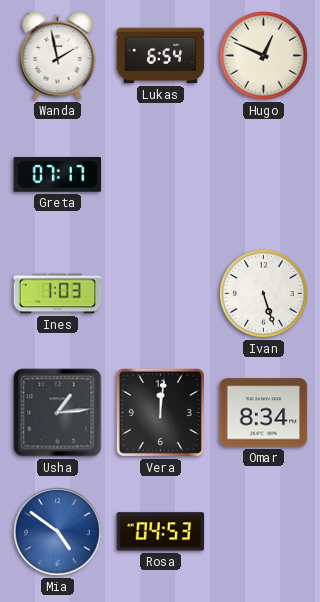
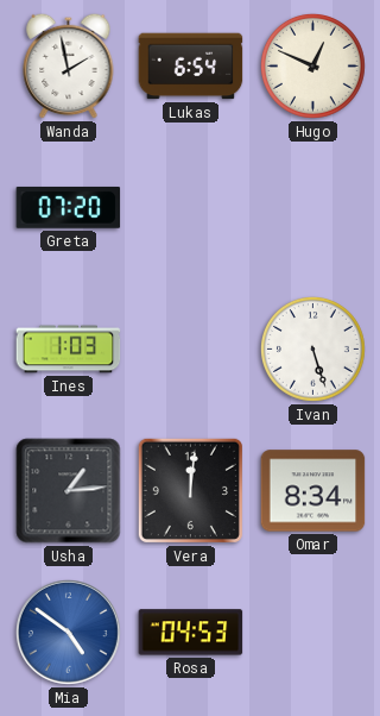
Greta: 07:17 -> 07:20 (69, 207)
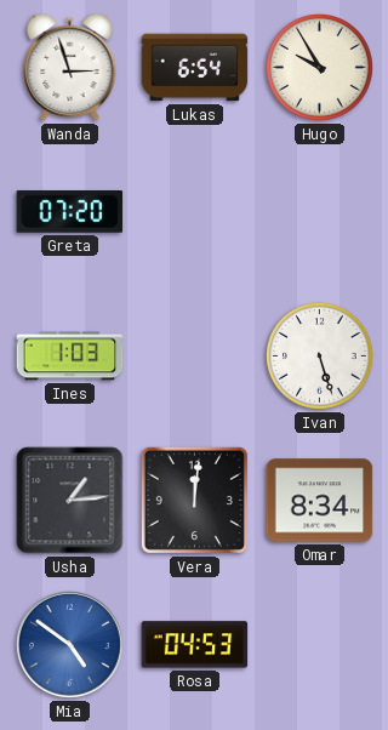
Wanda: 1:58 -> 2:57 (70, 67)
Hugo: 12:49 -> 9:55 (319, 67)
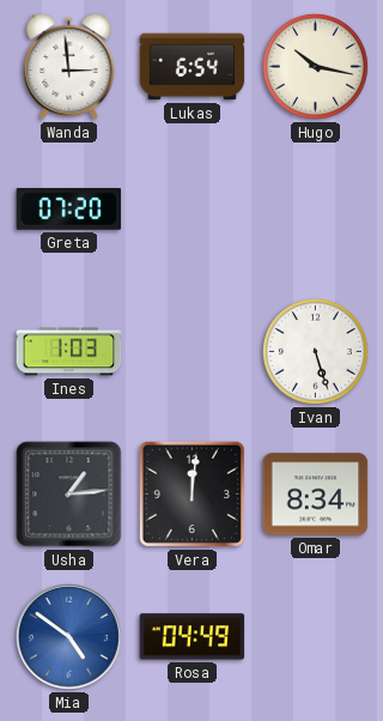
Wanda: 2:57 -> 2:59 (69, 66)
Hugo: 9:55 -> 10:17 (315, 66)
Rosa: 04:53 -> 04:49 (193, 637)
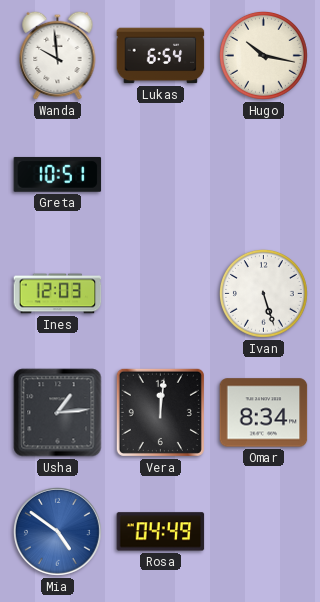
Wanda: 2:59 -> 9:59 (58, 55)
Greta: 07:20 -> 10:51 (58, 174)
Ines: 1:03 -> 12:03 (58, 294)
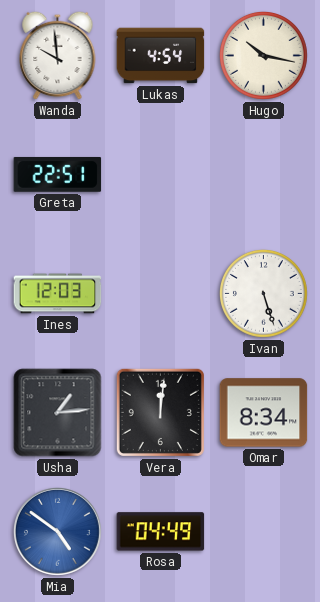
Lukas: 6:54 -> 4:54 (161, 56)
Greta: 10:51 -> 22:51 (58, 174)
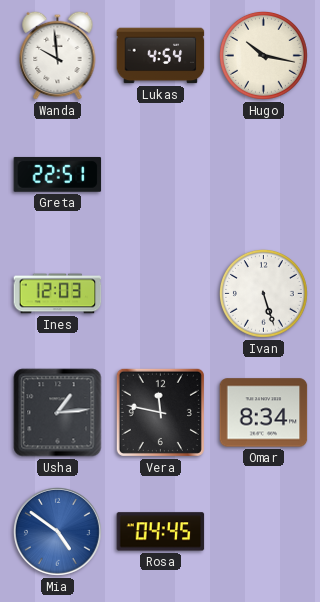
Vera: 12:01 -> 11:47 (160, 412)
Rosa: 04:49 -> 04:45 (161, 532)
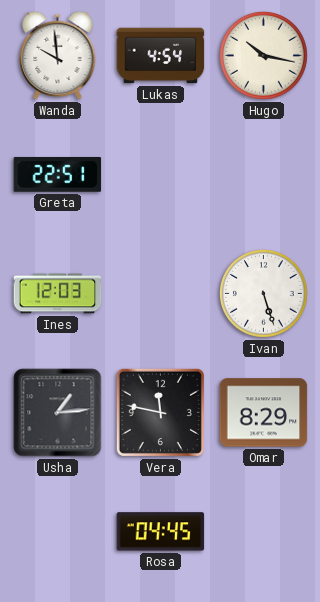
Omar: 8:34 -> 8:29 (264, 413)
Mia: 4:51 -> none (58, 532)
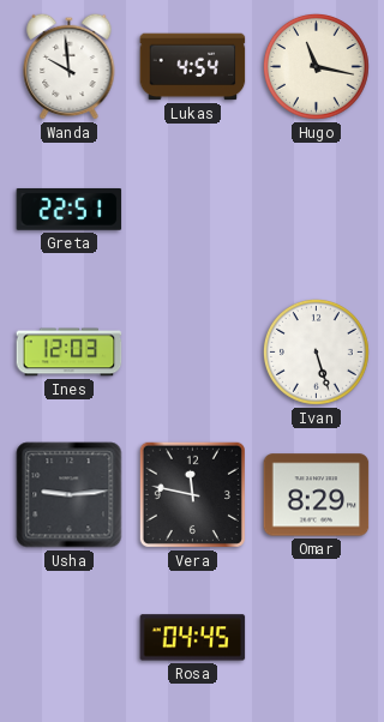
Hugo: 10:17 -> 11:17 (316, 66)
Usha: 1:14 -> 9:14 (70, 495)
